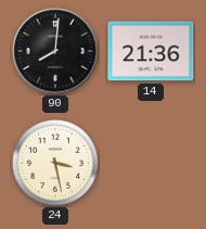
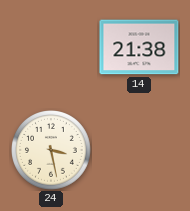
90: 8:01 -> none (55, 51)
14: 21:36 -> 21:38 (139, 47)
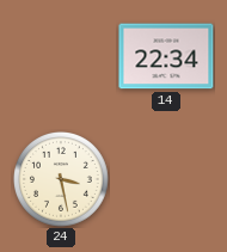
14: 21:38 -> 22:34 (166, 56)
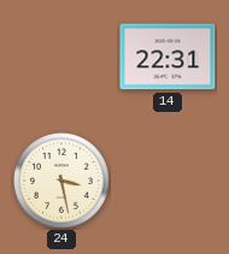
14: 22:34 -> 22:31 (168, 57)
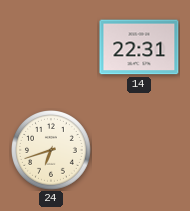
24: 3:28 -> 6:42 (52, 151)
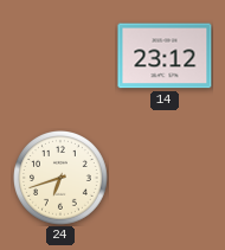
14: 22:31 -> 23:12 (165, 56)
